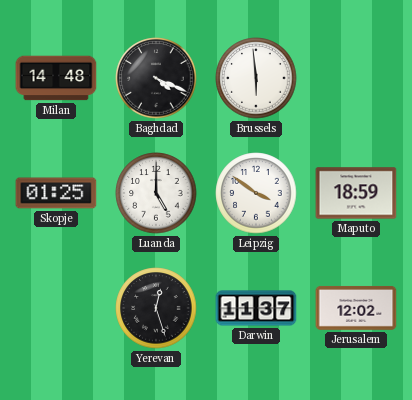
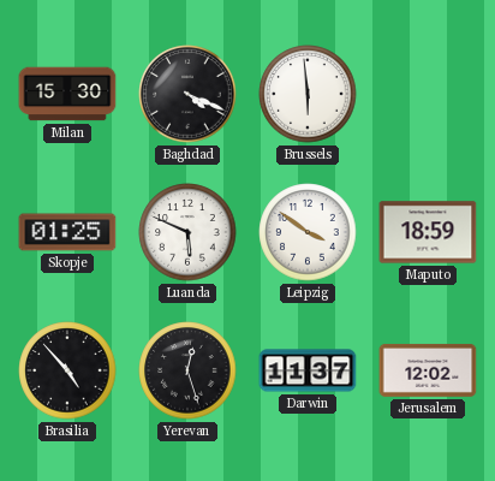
Milan: 14:48 -> 15:30 (67, 94)
Luanda: 5:00 -> 5:49 (187, 232)
Brasilia: none -> 4:53 (67, 370)
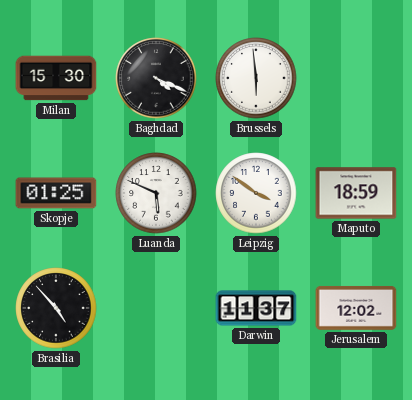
Yerevan: 12:27 -> none (187, 370)
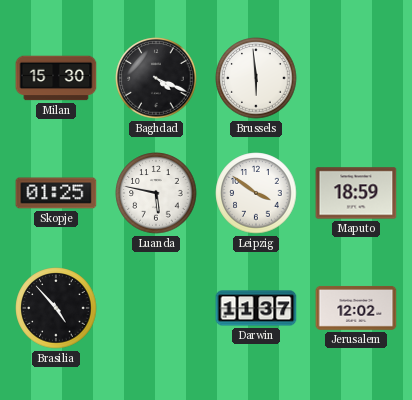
Luanda: 5:49 -> 5:47 (156, 193)
